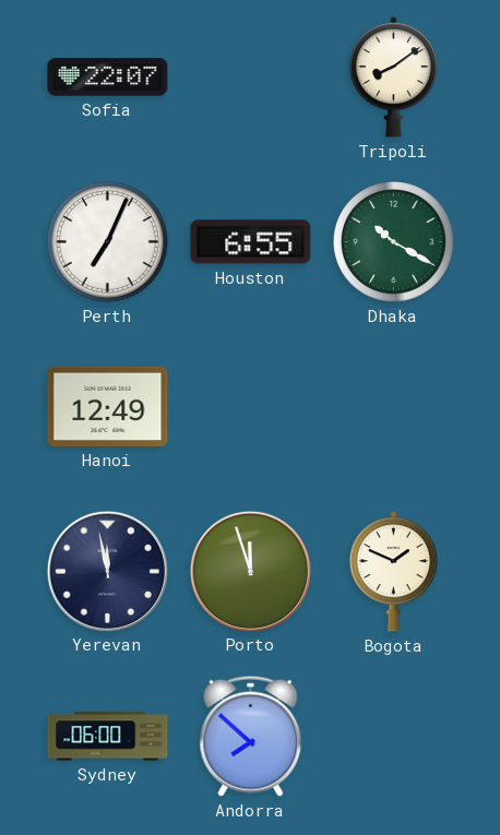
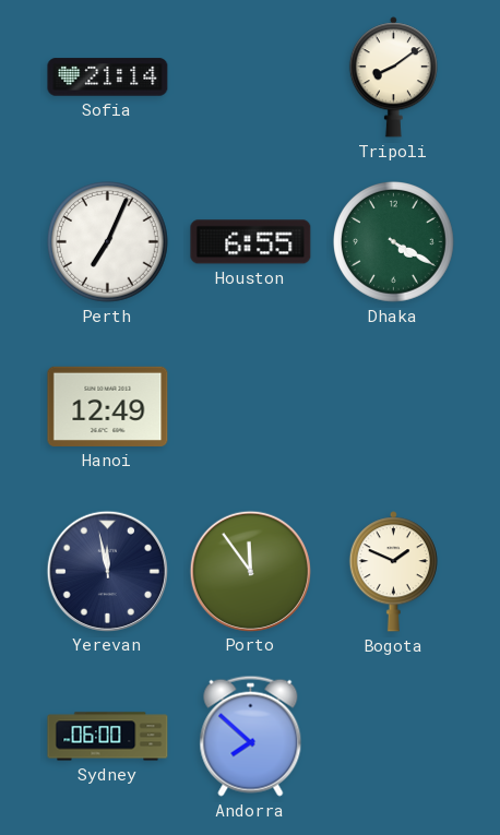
Sofia: 22:07 -> 21:14 (108, 77)
Dhaka: 10:20 -> 4:20 (394, 242)
Porto: 11:57 -> 11:54 (250, 571)
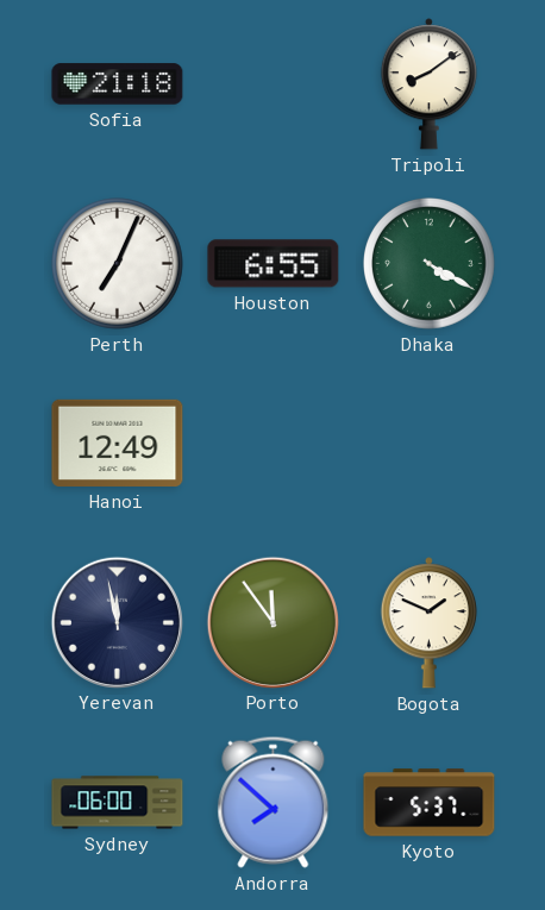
Sofia: 21:14 -> 21:18 (118, 84)
Kyoto: none -> 5:37 (430, 803)
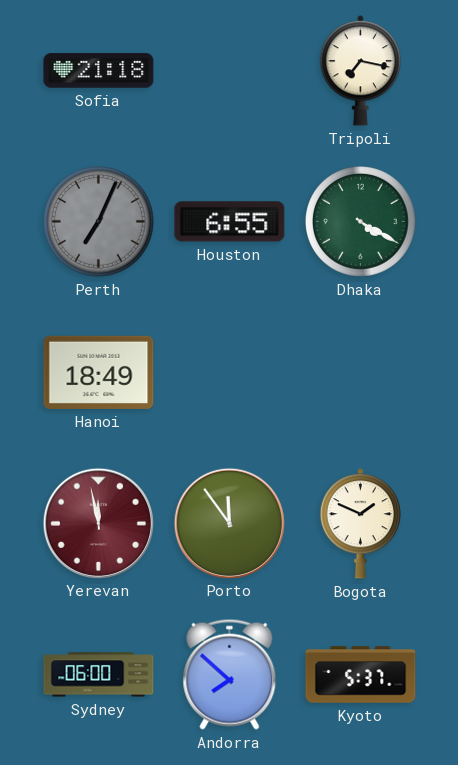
Tripoli: 8:09 -> 7:17 (360, 71)
Perth dial: white -> grey (99, 222)
Hanoi: 12:49 -> 18:49 (99, 372)
Yerevan dial: navy -> burgundy (98, 523)
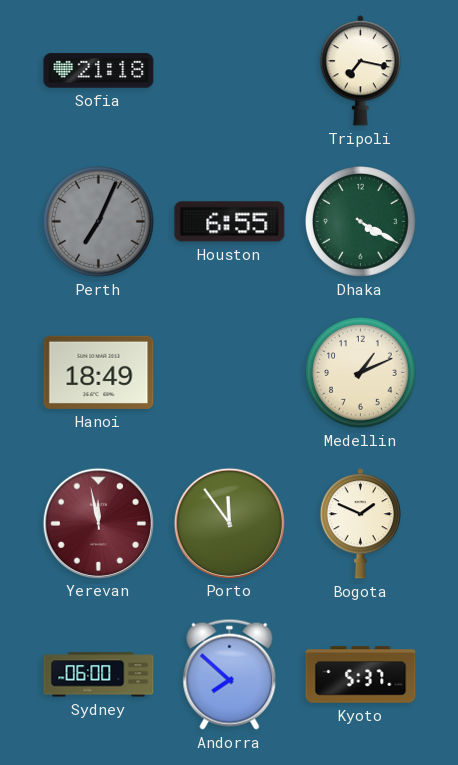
Medellin: none -> 1:11 (361, 373)
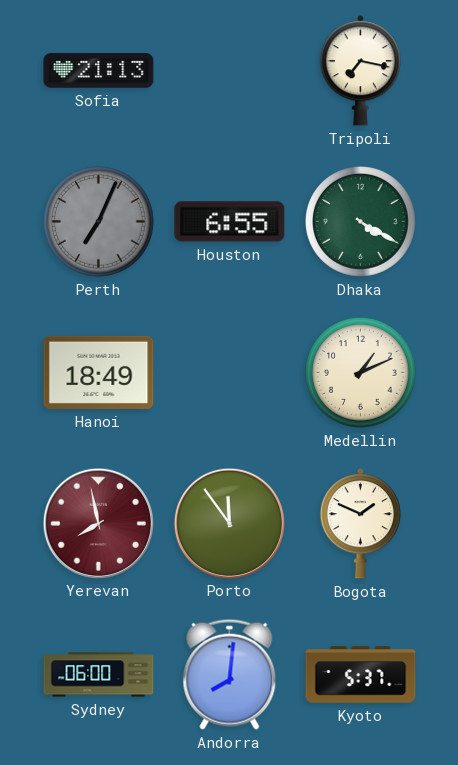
Sofia: 21:18 -> 21:13 (99, 71)
Yerevan: 11:58 -> 7:58 (98, 523)
Andorra: 7:52 -> 8:01 (230, 674)
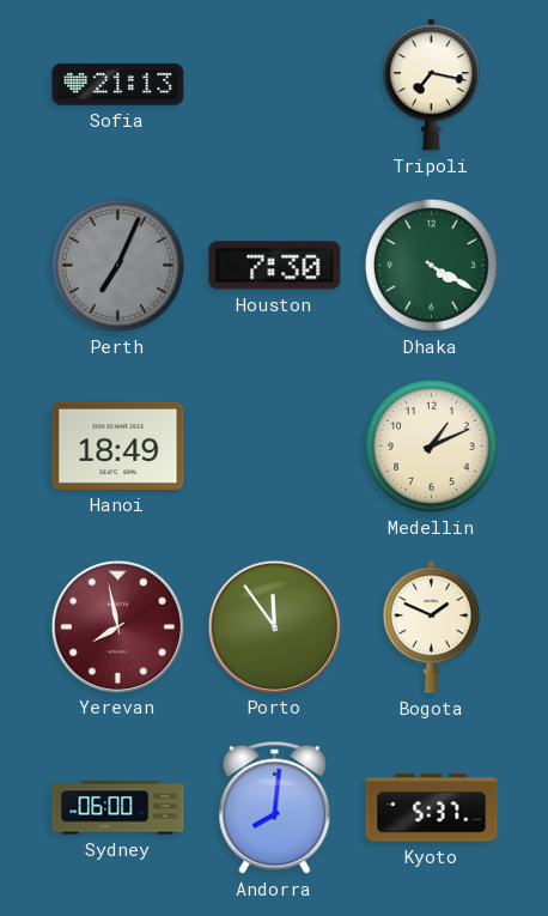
Houston: 6:55 -> 7:30 (275, 266)
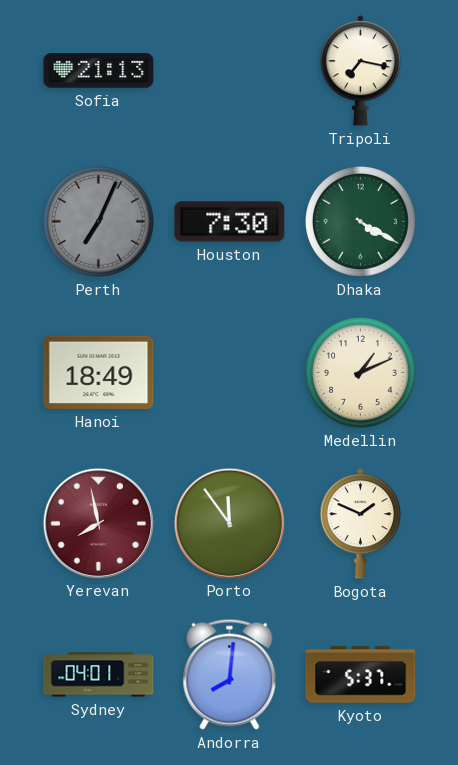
Sydney: 06:00 -> 04:01 (99, 675)
